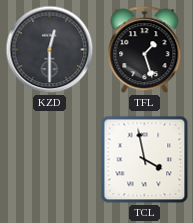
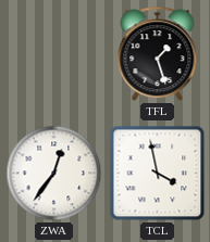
KZD: 12:30 -> none (50, 50)
ZWA: none -> 12:36 (54, 174)
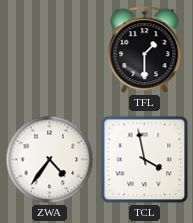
TFL: 1:27 -> 1:30 (145, 50)
ZWA: 12:36 -> 4:36 (50, 160)
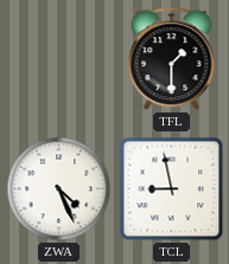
ZWA: 4:36 -> 4:26 (59, 189)
TCL: 3:58 -> 8:58 (172, 189)
